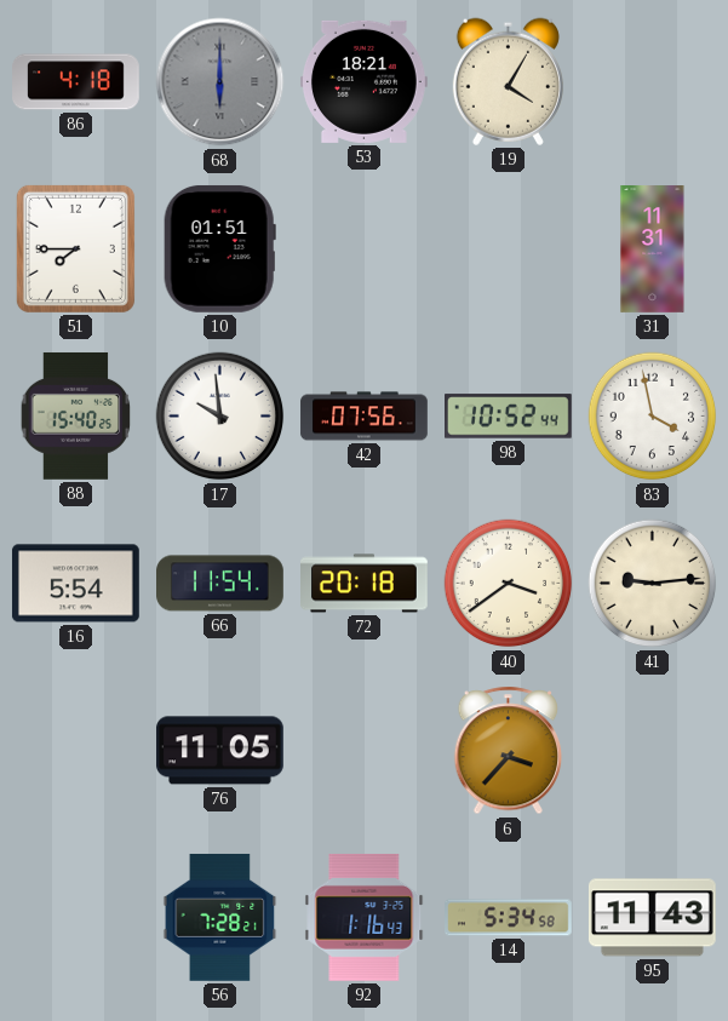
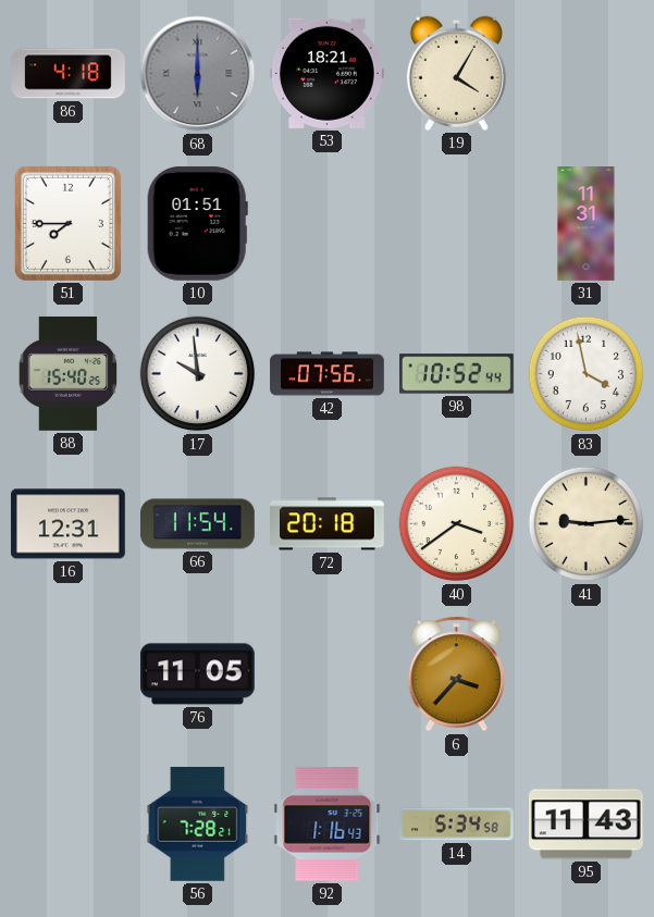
16: 5:54 -> 12:31 (67, 524)
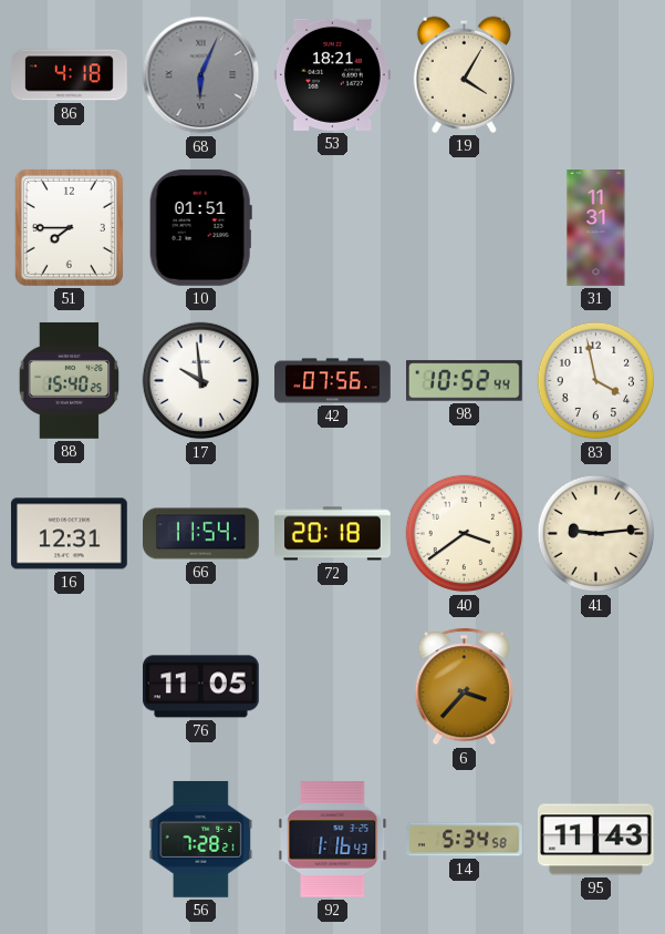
68: 6:00 -> 6:04 (201, 75)
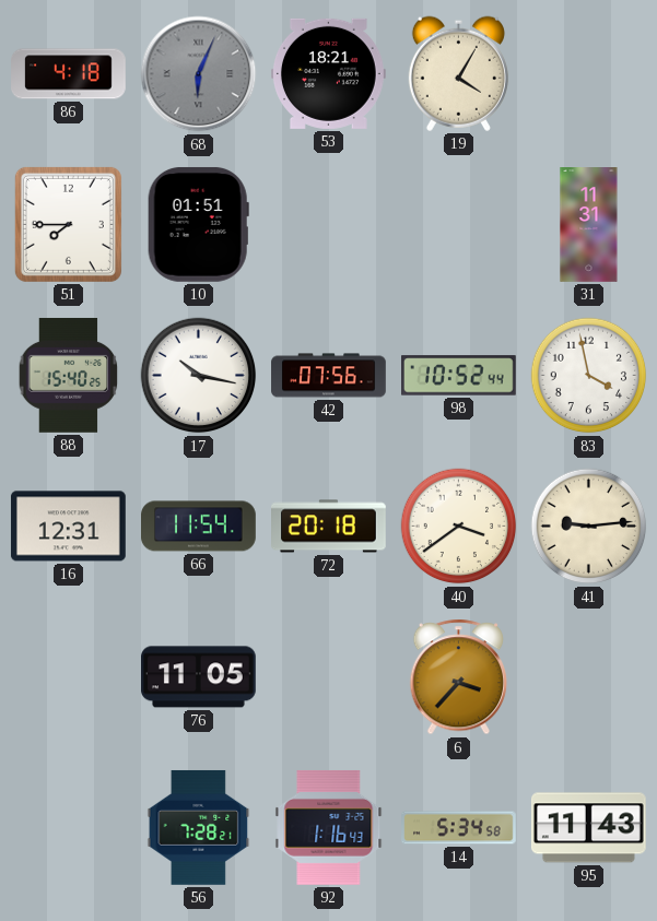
17: 9:59 -> 10:17 (199, 376)
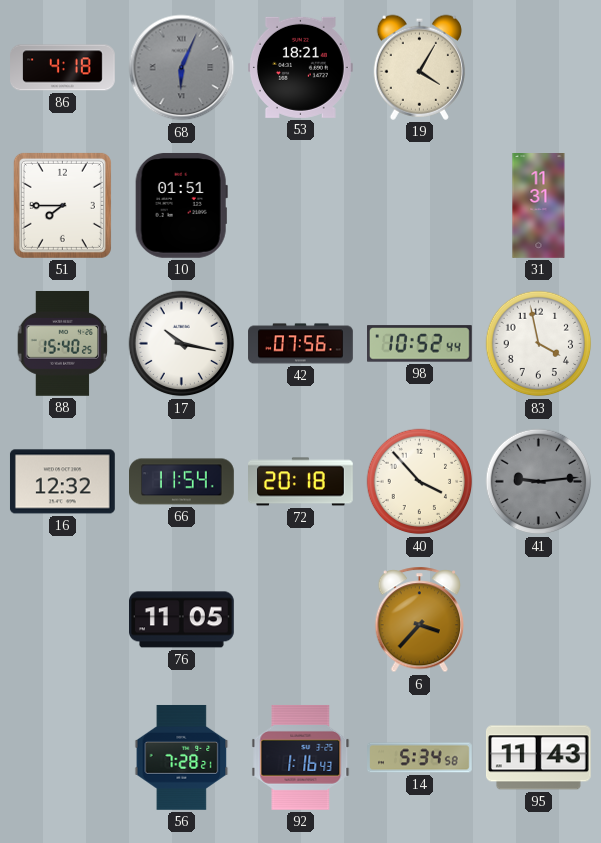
16: 12:31 -> 12:32 (62, 482)
40: 3:39 -> 3:53 (420, 482)
41 dial: cream -> grey (539, 482)
